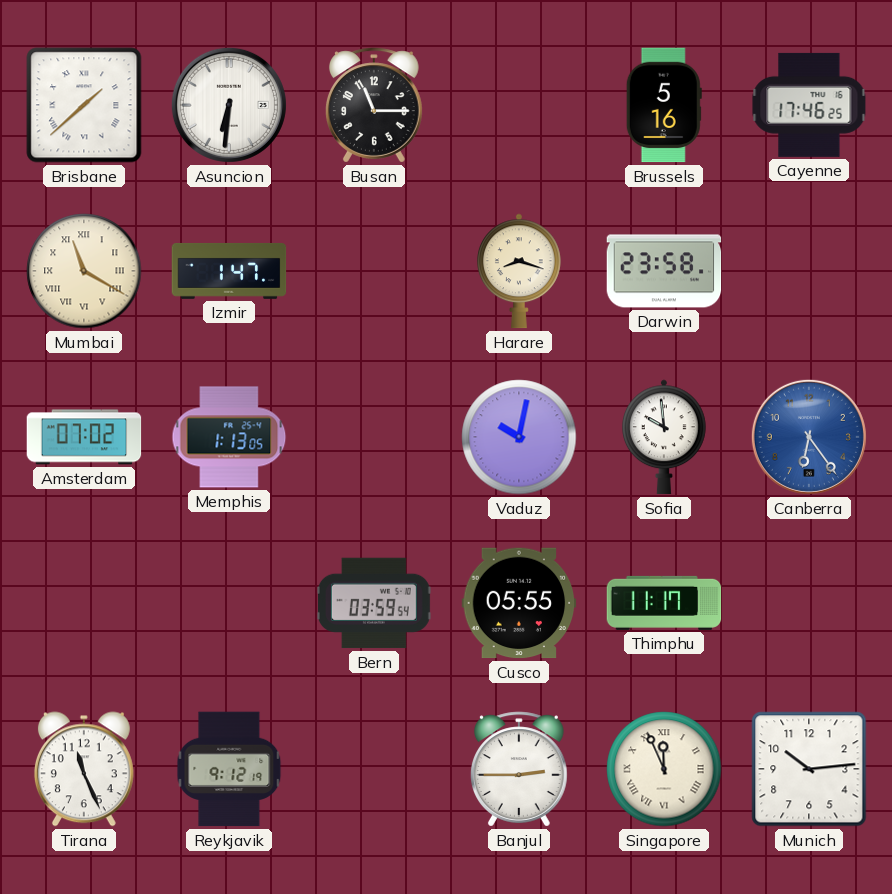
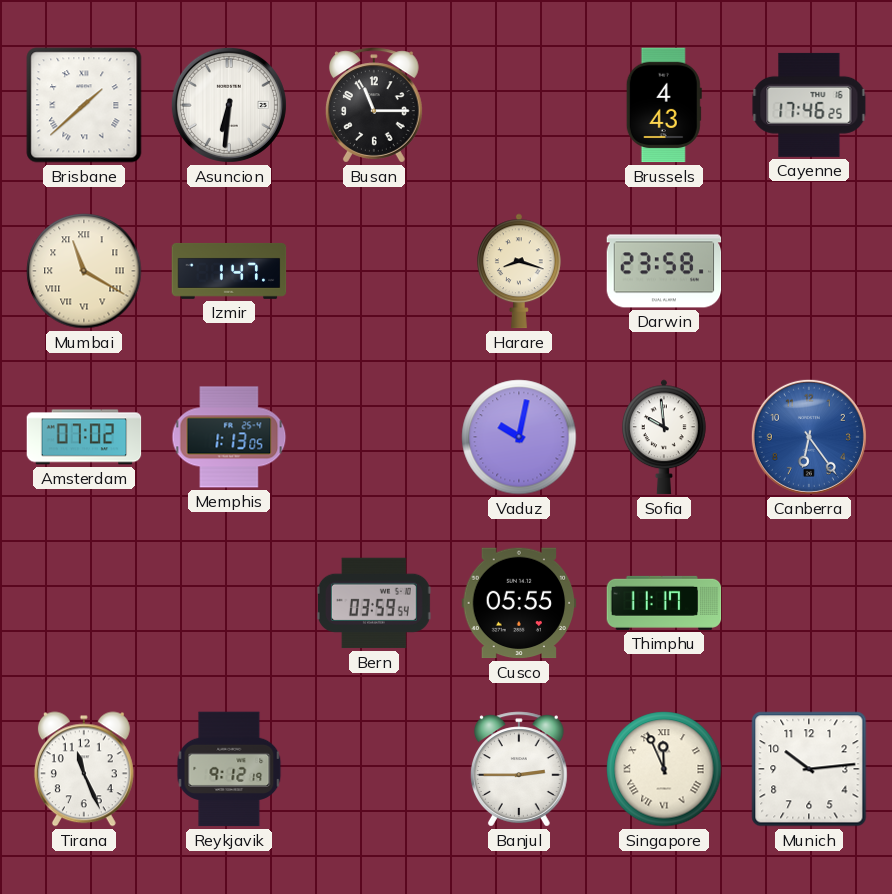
Brussels: 5:16 -> 4:43 (664, 105)
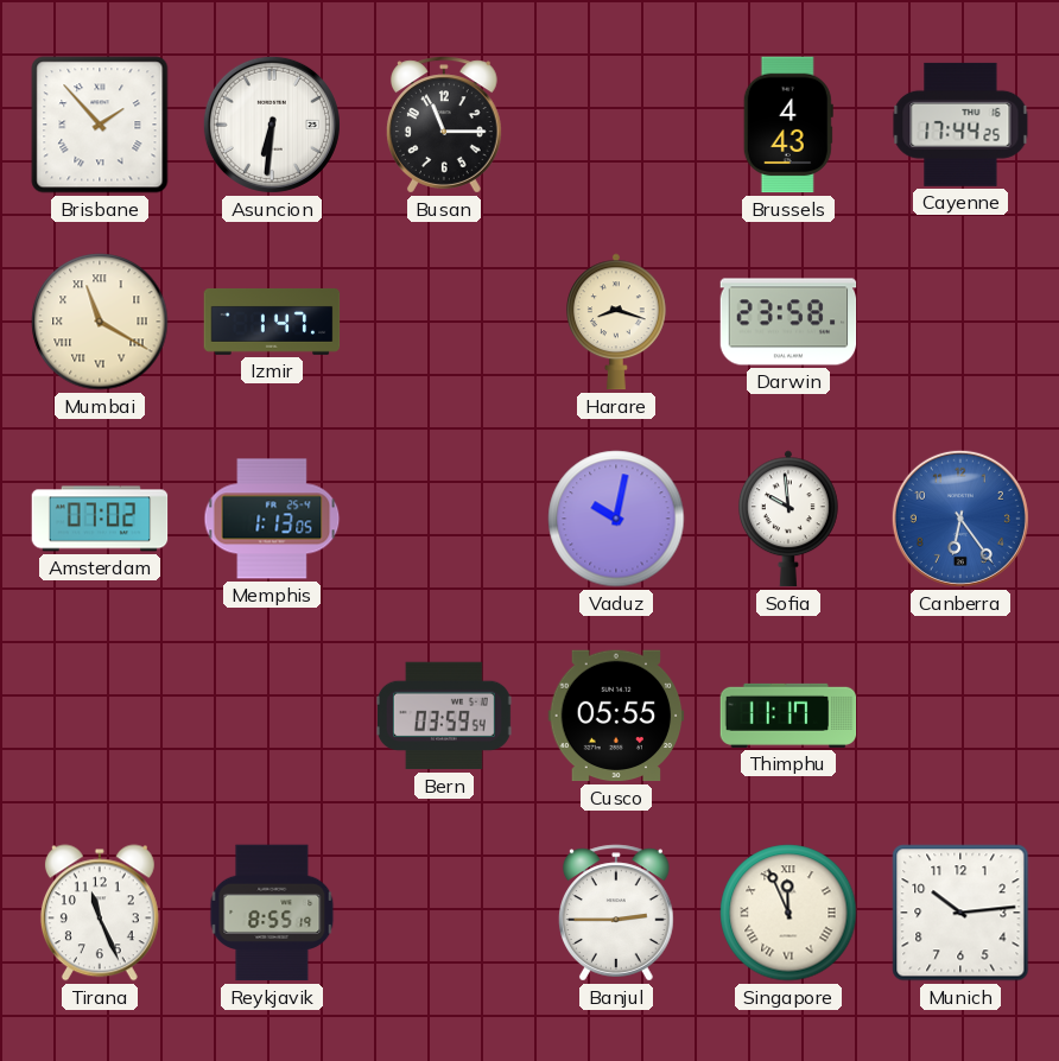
Brisbane: 1:38 -> 1:53 (100, 125)
Cayenne: 17:46 -> 17:44 (960, 125)
Reykjavik: 9:12 -> 8:55 (272, 913)
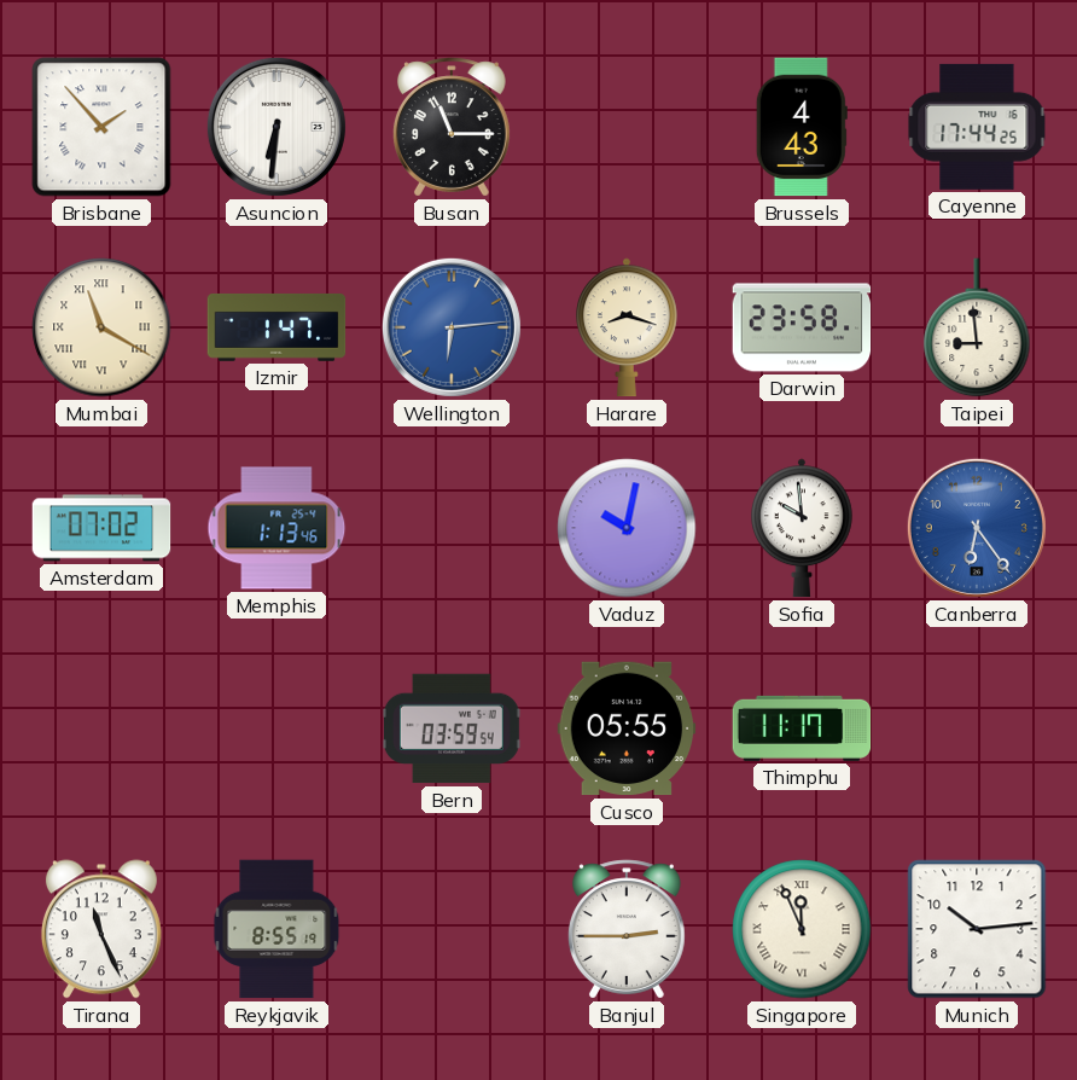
Wellington: none -> 6:14 (452, 327)
Taipei: none -> 8:59 (977, 327)
Memphis: 1:13:05 -> 1:13:46 (276, 528)
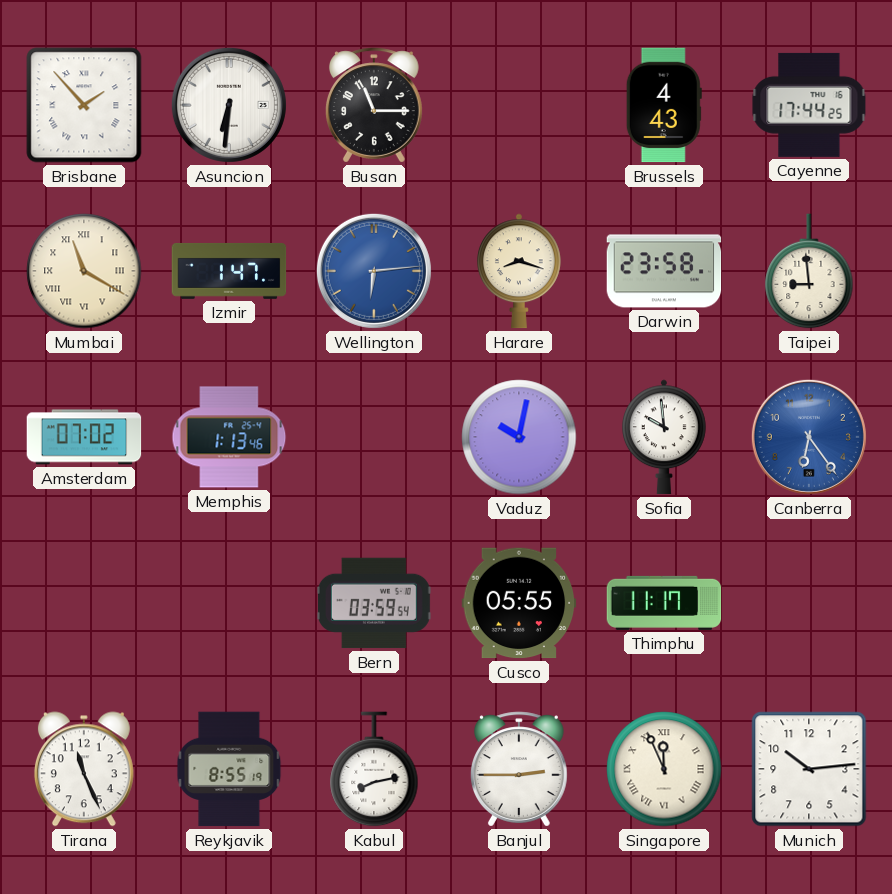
Kabul: none -> 8:13 (374, 769)
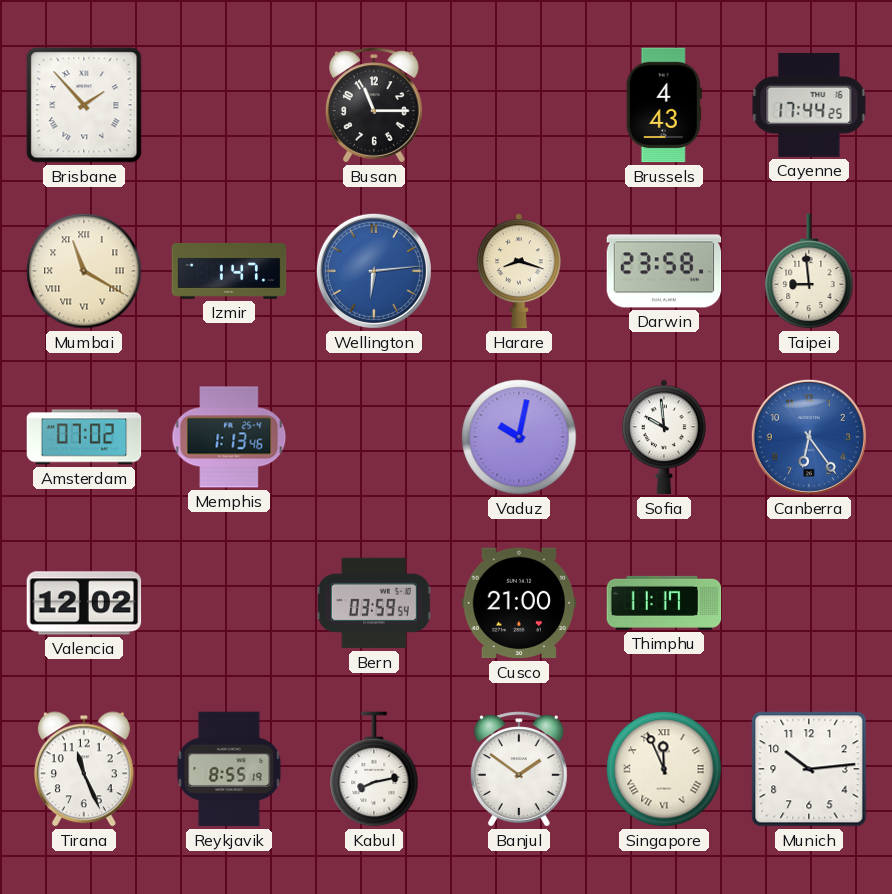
Asuncion: 6:31 -> none (229, 105)
Valencia: none -> 12:02 (84, 603)
Cusco: 05:55 -> 21:00 (519, 603)
Banjul: 2:45 -> 1:51 (519, 769)
